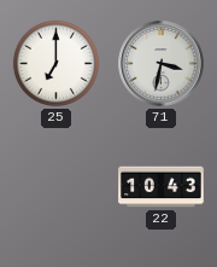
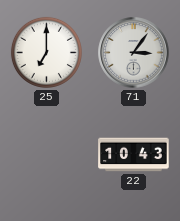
71: 3:32 -> 3:06 (134, 53)
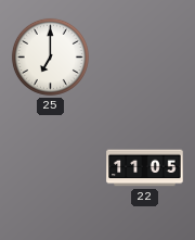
71: 3:06 -> none (134, 53)
22: 10:43 -> 11:05 (145, 168)
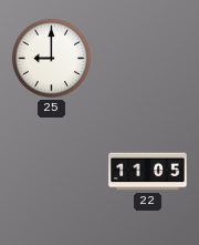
25: 7:00 -> 9:00 (51, 58)
